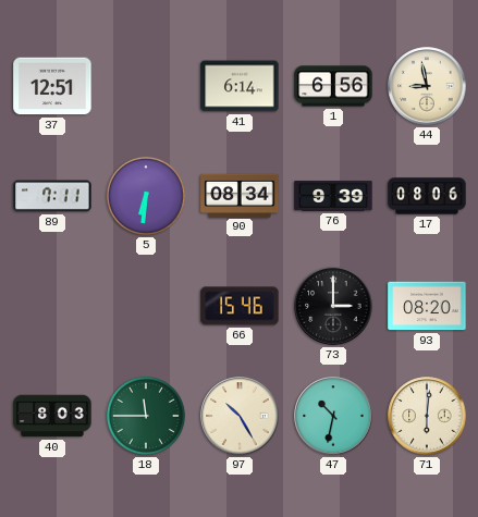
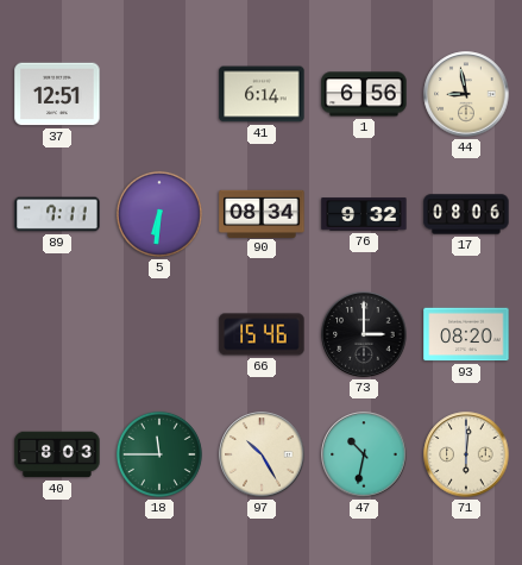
76: 9:39 -> 9:32 (364, 214)
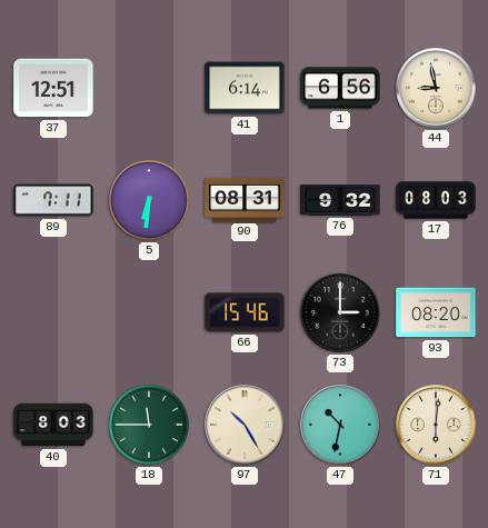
90: 08:34 -> 08:31 (245, 199)
17: 08:06 -> 08:03 (436, 200)
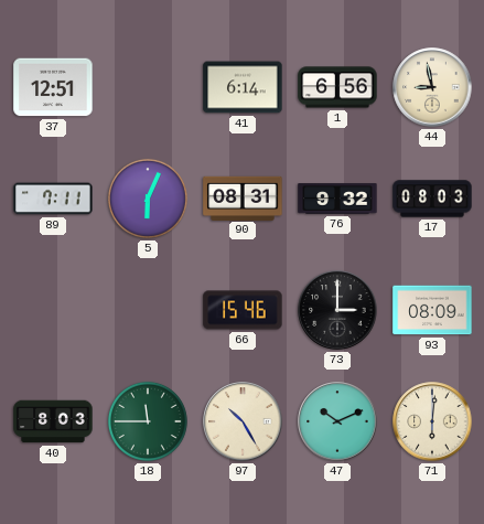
5: 6:31 -> 6:04 (148, 199)
93: 08:20 -> 08:09 (432, 310)
47: 10:32 -> 10:11 (337, 421)
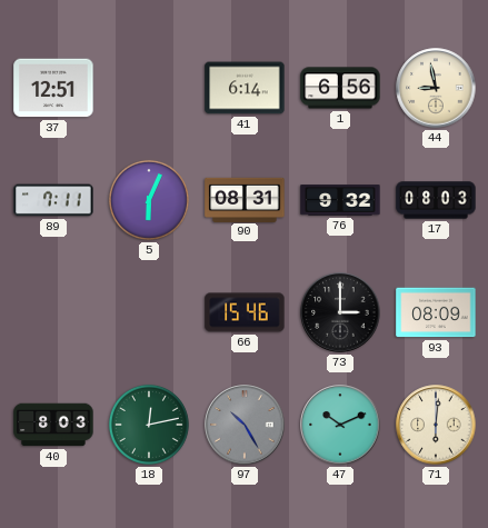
18: 11:45 -> 12:13 (149, 425)
97 dial: cream -> grey (245, 425)
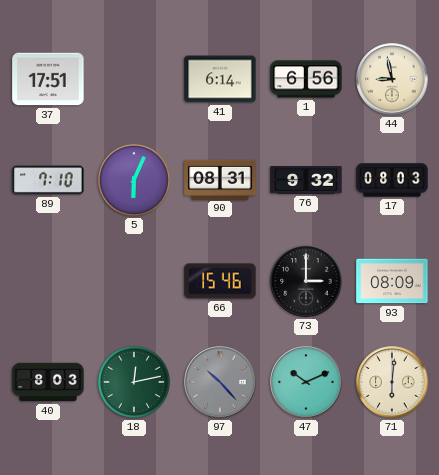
37: 12:51 -> 17:51 (48, 79)
89: 7:11 -> 7:10 (48, 180)
97: 10:25 -> 10:23 (220, 382)
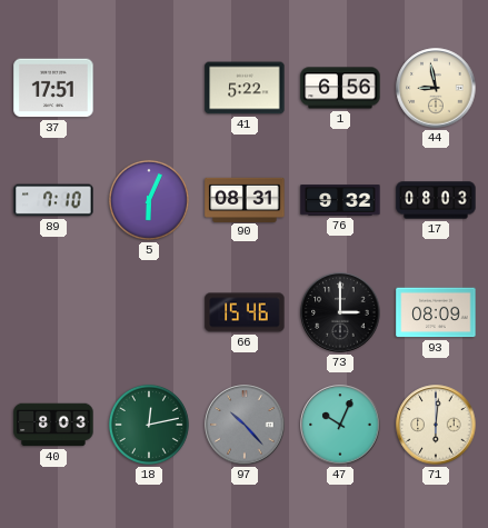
41: 6:14 -> 5:22 (245, 88)
47: 10:11 -> 10:04 (340, 425)
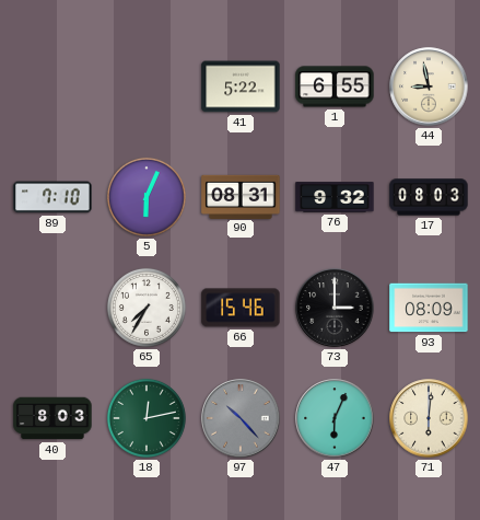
37: 17:51 -> none (53, 88)
1: 6:56 -> 6:55 (335, 86)
65: none -> 7:35 (147, 308)
47: 10:04 -> 6:04 (335, 418)
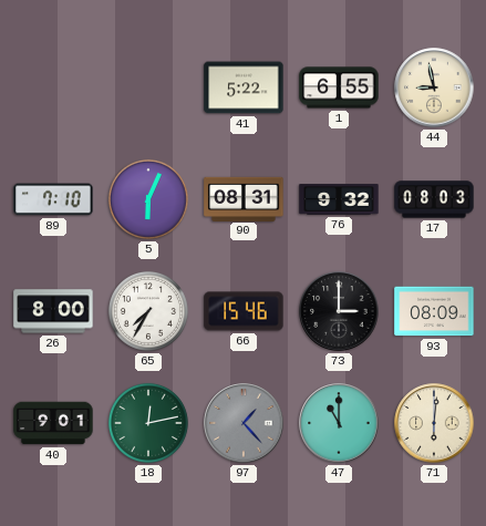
26: none -> 8:00 (53, 311)
40: 8:03 -> 9:01 (53, 423)
97: 10:23 -> 1:23 (244, 423)
47: 6:04 -> 11:00 (339, 423)
